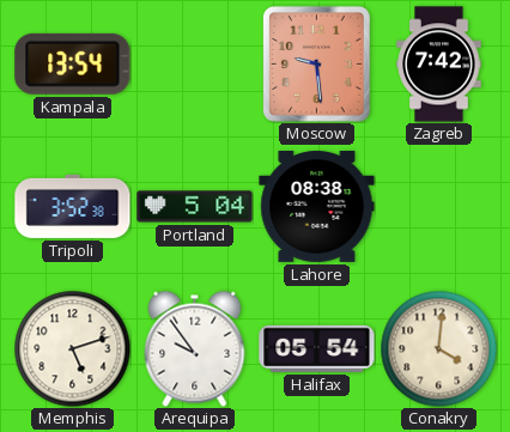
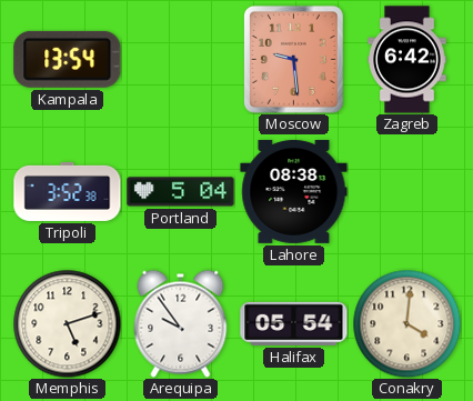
Zagreb: 7:42 -> 6:42 (407, 60)
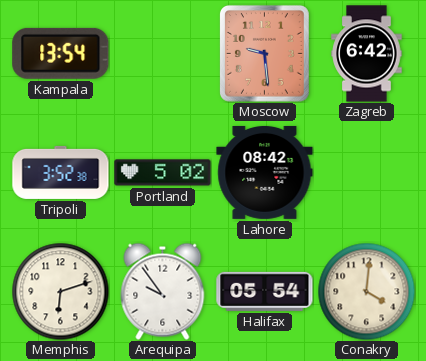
Portland: 5:04 -> 5:02 (163, 173)
Lahore: 08:38 -> 08:42 (265, 172)
Memphis: 5:12 -> 6:12 (60, 291)
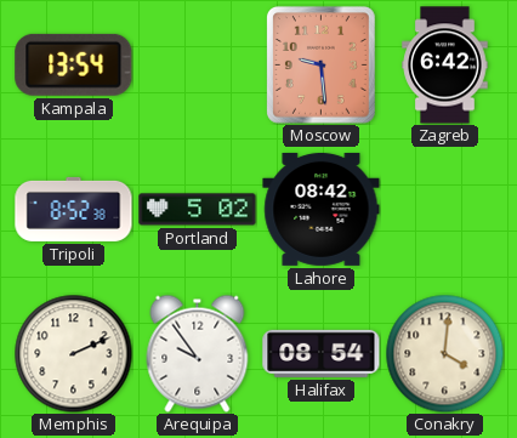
Tripoli: 3:52 -> 8:52 (74, 209)
Memphis: 6:12 -> 2:11 (73, 353)
Halifax: 05:54 -> 08:54 (322, 353)
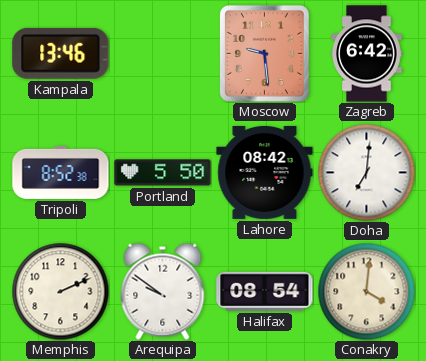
Kampala: 13:54 -> 13:46 (61, 53)
Portland: 5:02 -> 5:50 (163, 173)
Doha: none -> 7:01 (366, 172)
Arequipa: 9:54 -> 9:51 (163, 291)
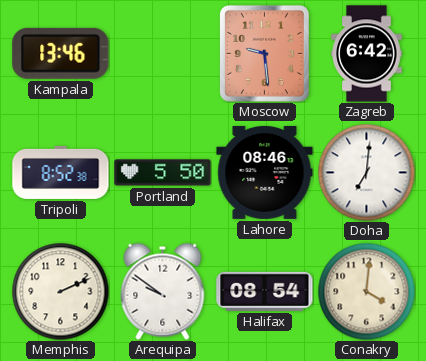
Lahore: 08:42 -> 08:46 (265, 172)
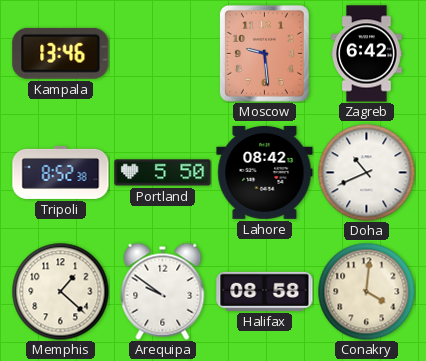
Lahore: 08:46 -> 08:42 (265, 172)
Doha: 7:01 -> 10:41 (366, 172)
Memphis: 2:11 -> 1:22 (60, 291)
Halifax: 08:54 -> 08:58 (265, 291)
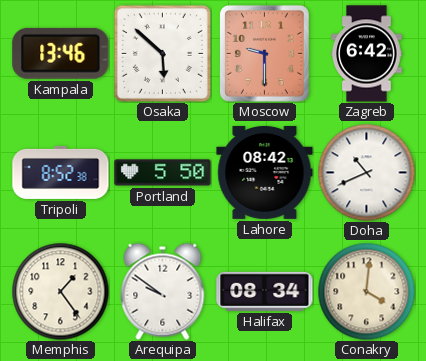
Osaka: none -> 5:52 (162, 53)
Moscow: 9:29 -> 9:30 (264, 53)
Memphis: 1:22 -> 1:24 (60, 291)
Halifax: 08:58 -> 08:34 (265, 291)
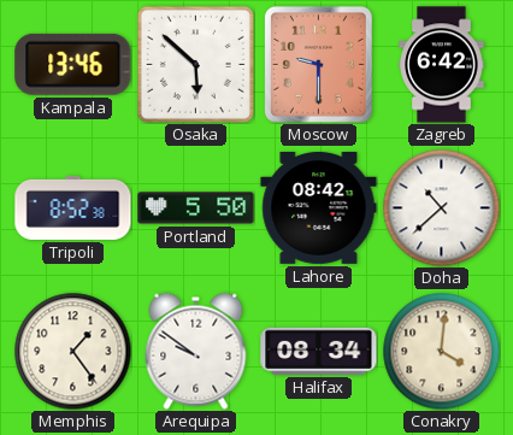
Doha: 10:41 -> 10:38 (441, 207)
